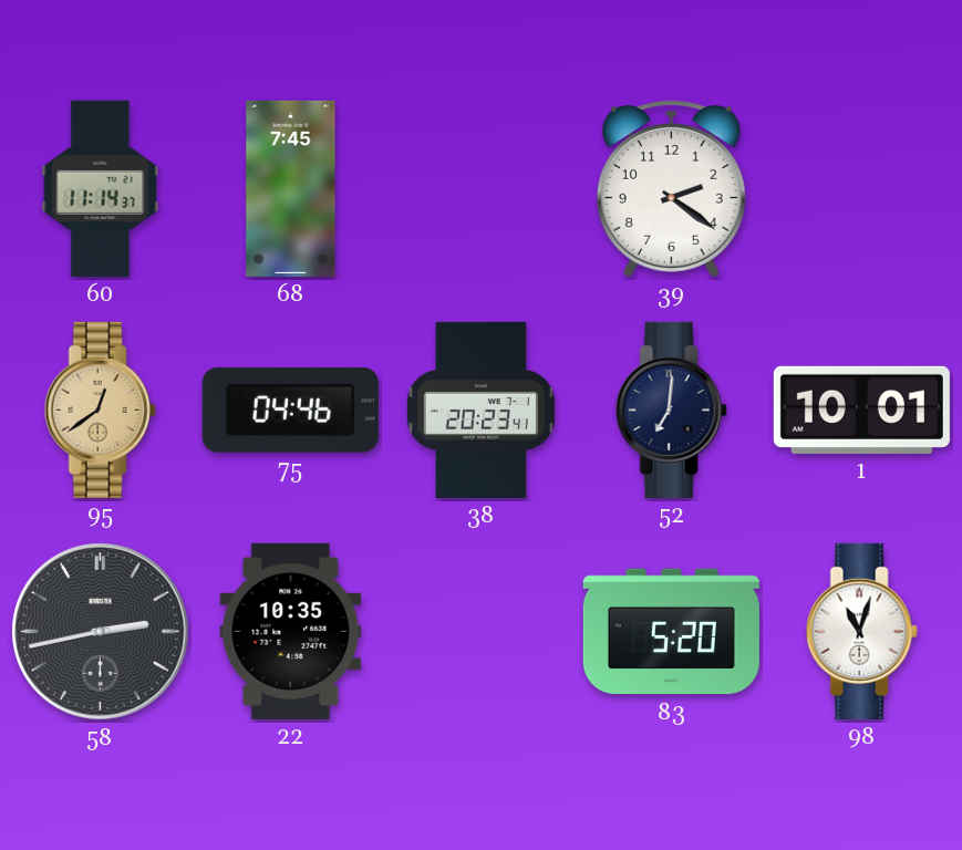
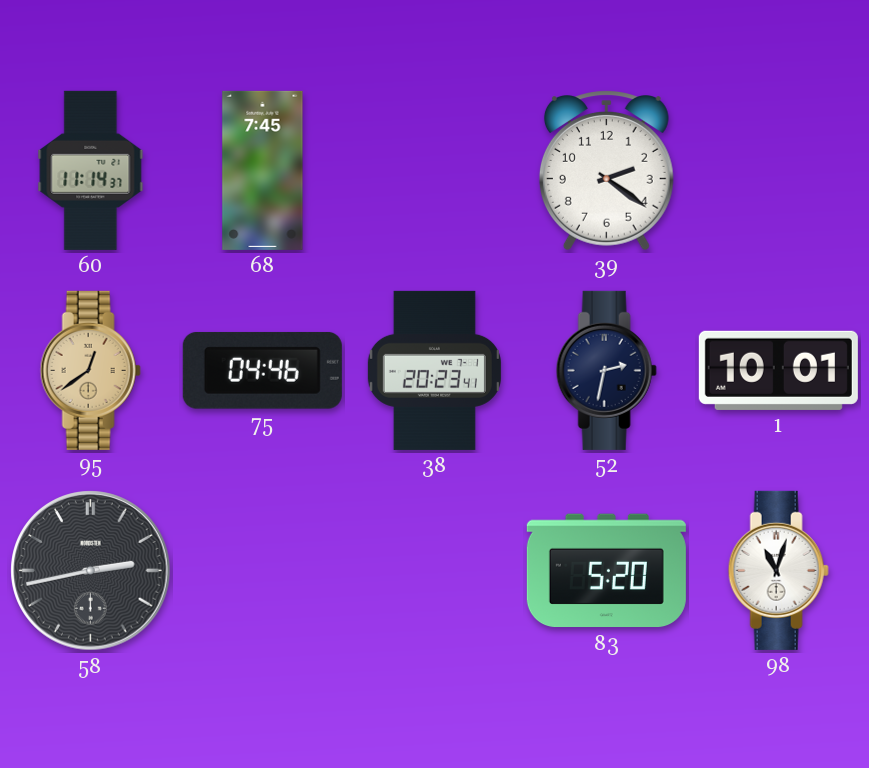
52: 7:01 -> 2:32 (606, 370)
22: 10:35 -> none (291, 631)
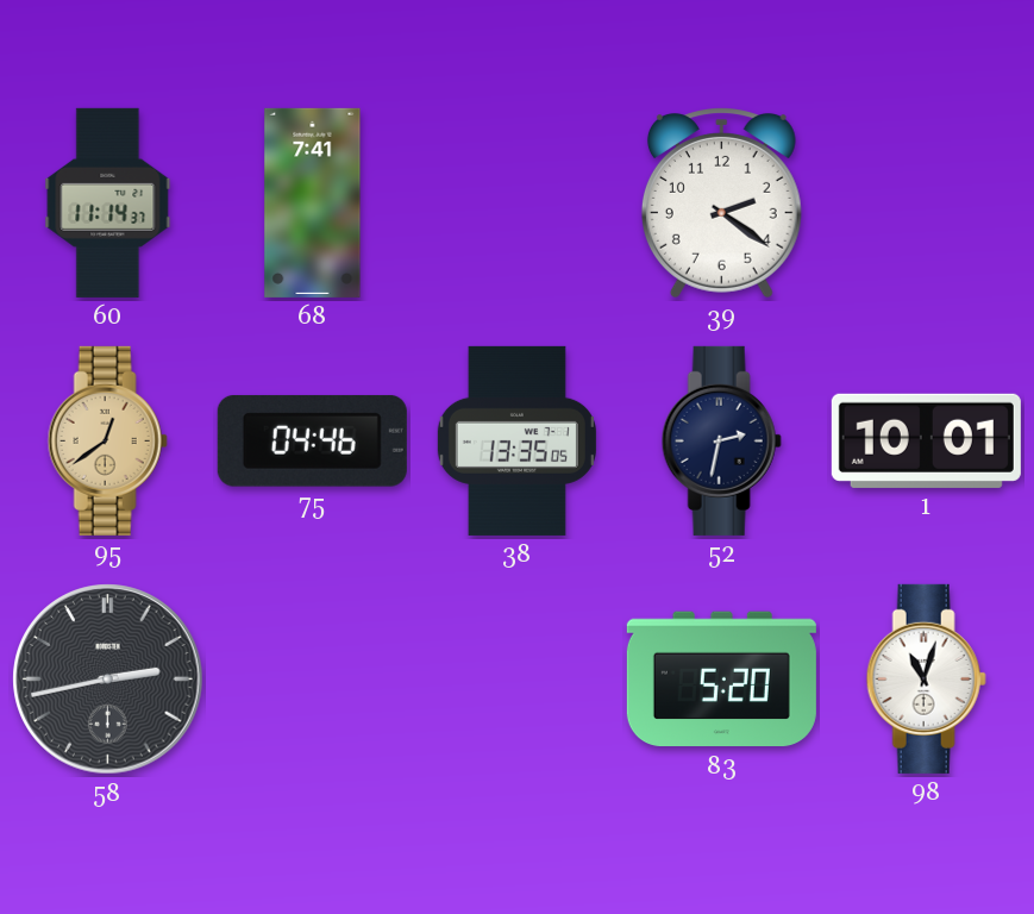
68: 7:45 -> 7:41 (313, 202)
38: 20:23 -> 13:35 (516, 440)
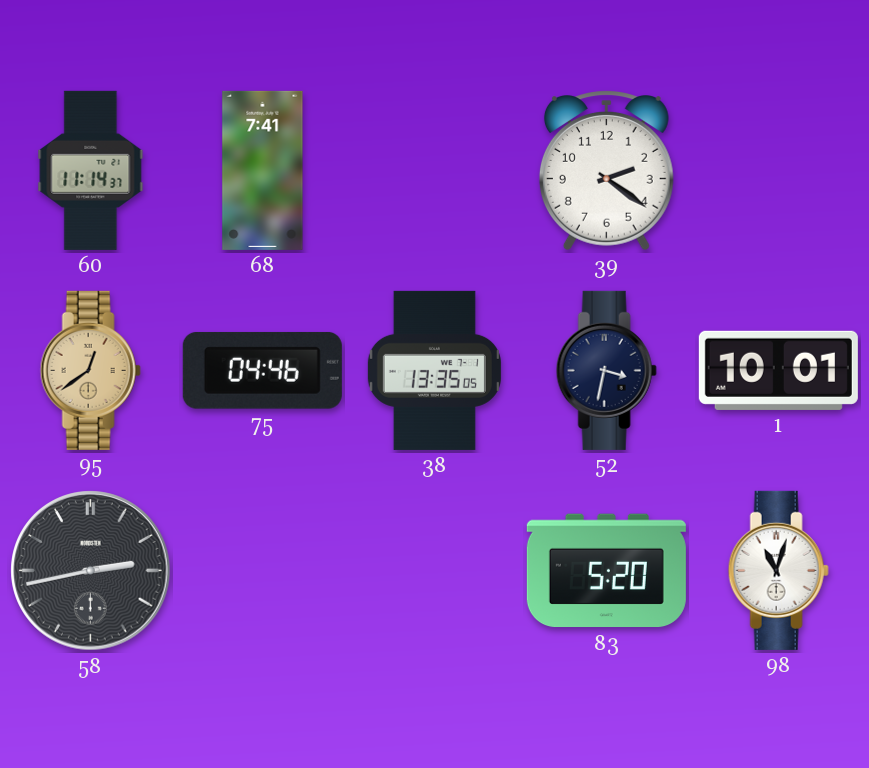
52: 2:32 -> 3:32 (606, 370)
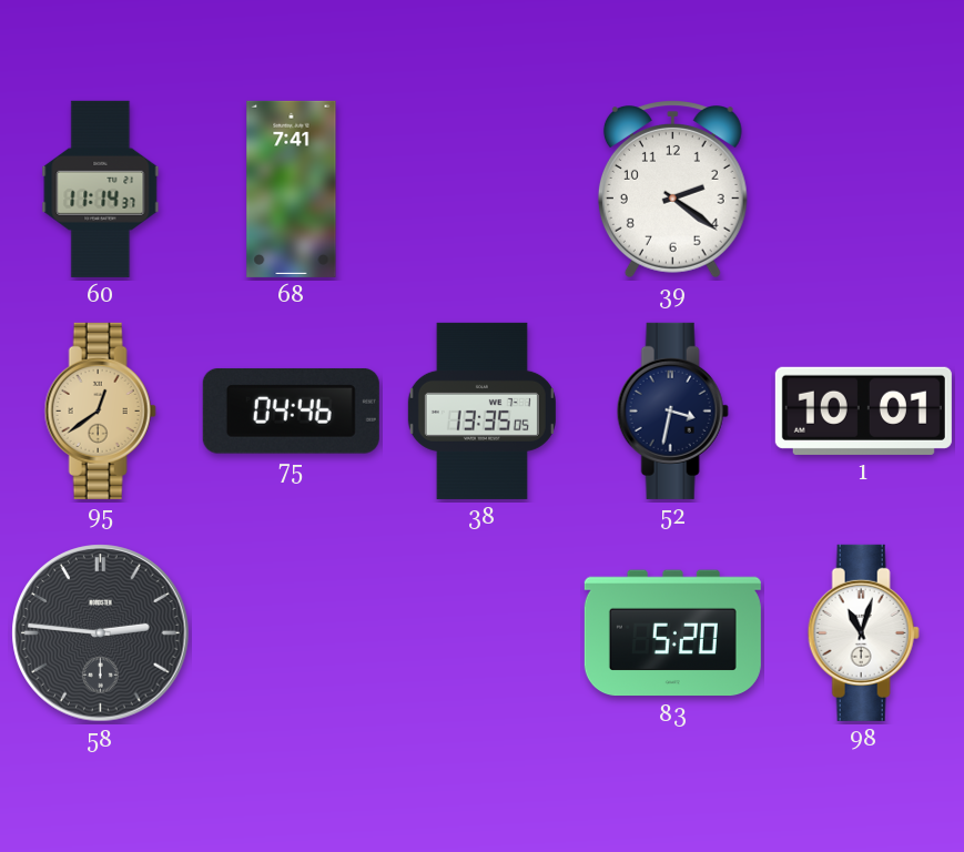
58: 2:43 -> 2:46 (101, 633)
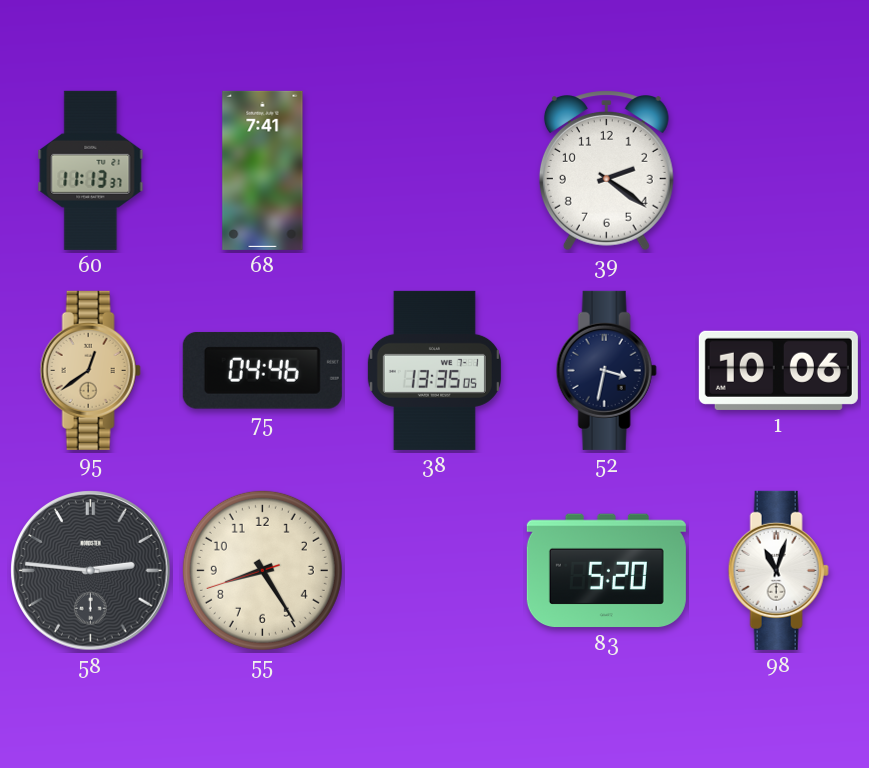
60: 11:14 -> 11:13 (91, 170)
1: 10:01 -> 10:06 (778, 370)
55: none -> 8:24 (262, 570)
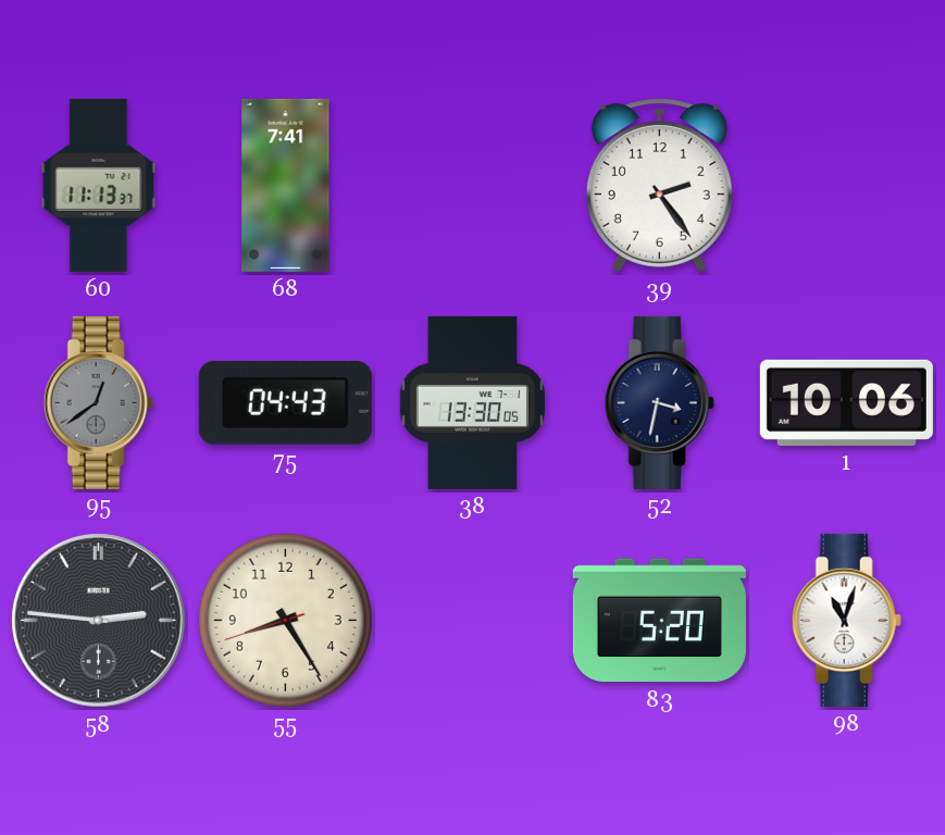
39: 2:21 -> 2:24 (659, 186)
95 dial: champagne -> grey (98, 402)
75: 04:46 -> 04:43 (285, 402)
38: 13:35 -> 13:30 (472, 402)
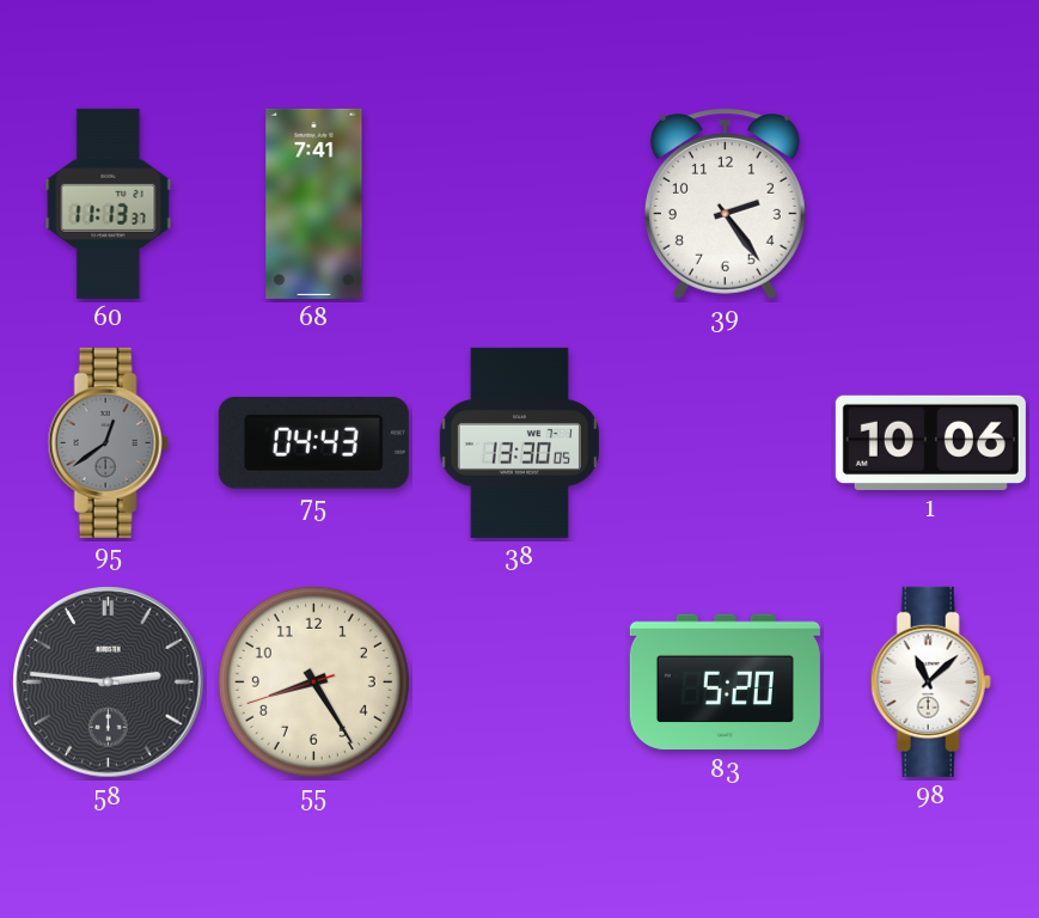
52: 3:32 -> none (659, 402)
98: 11:03 -> 11:08 (930, 681)
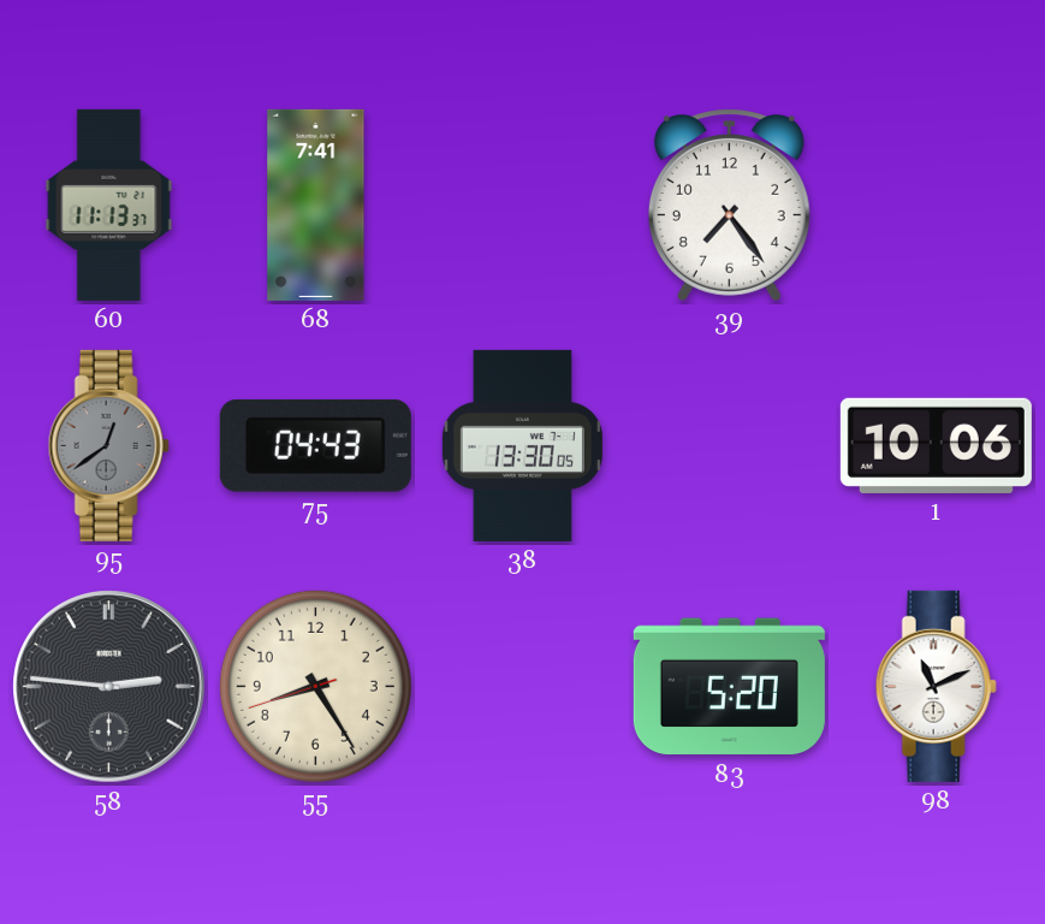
39: 2:24 -> 7:24 (729, 206)
98: 11:08 -> 11:11 (936, 686)
